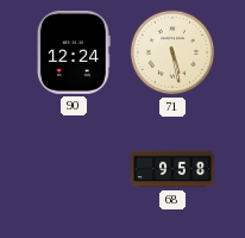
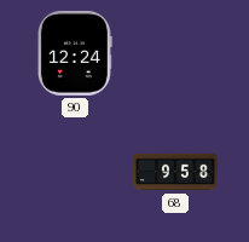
71: 5:28 -> none (172, 52)
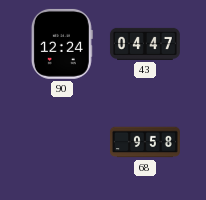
43: none -> 04:47 (145, 44)
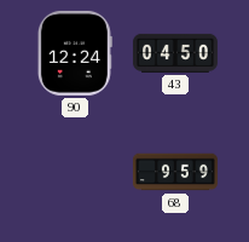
43: 04:47 -> 04:50 (175, 53)
68: 9:58 -> 9:59 (175, 172)
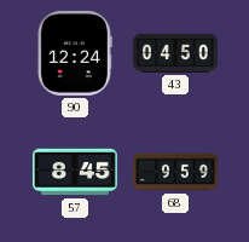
57: none -> 8:45 (75, 172)
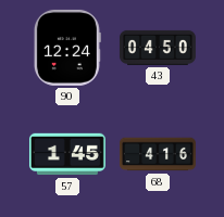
57: 8:45 -> 1:45 (67, 154)
68: 9:59 -> 4:16 (158, 154)
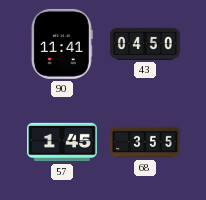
90: 12:24 -> 11:41 (62, 44)
68: 4:16 -> 3:55 (145, 142)
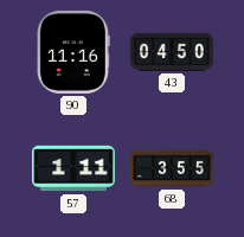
90: 11:41 -> 11:16 (73, 52)
57: 1:45 -> 1:11 (73, 168)
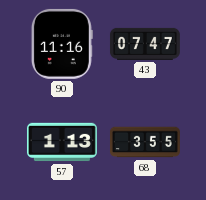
43: 04:50 -> 07:47 (145, 44)
57: 1:11 -> 1:13 (62, 142)
